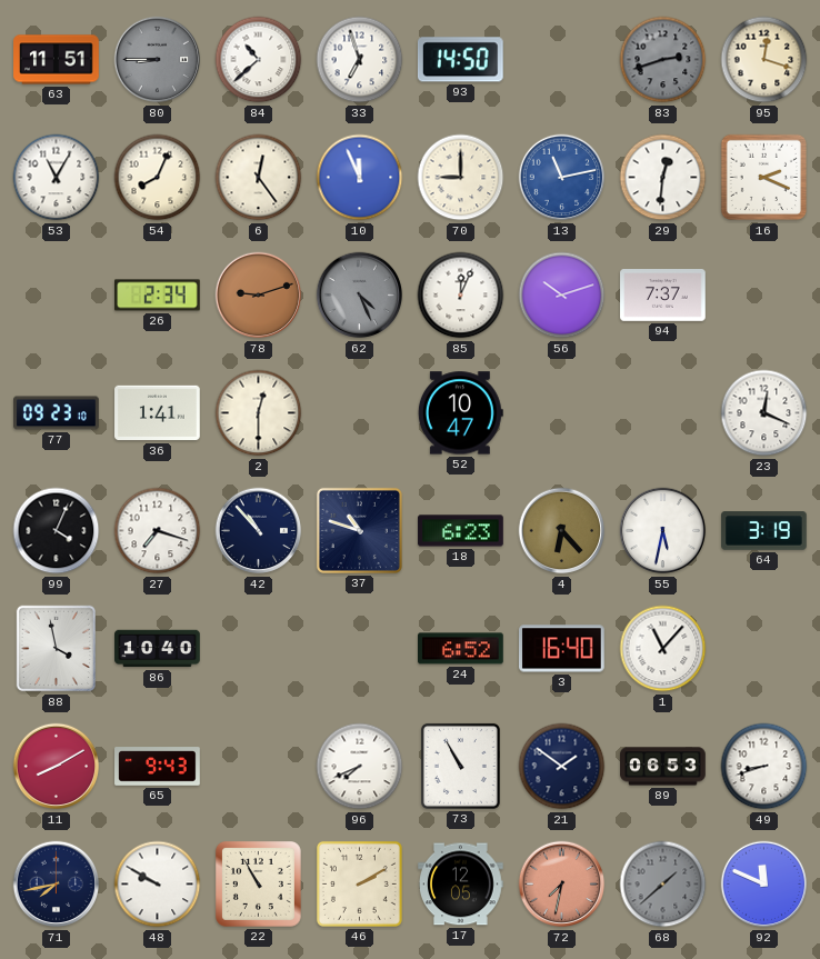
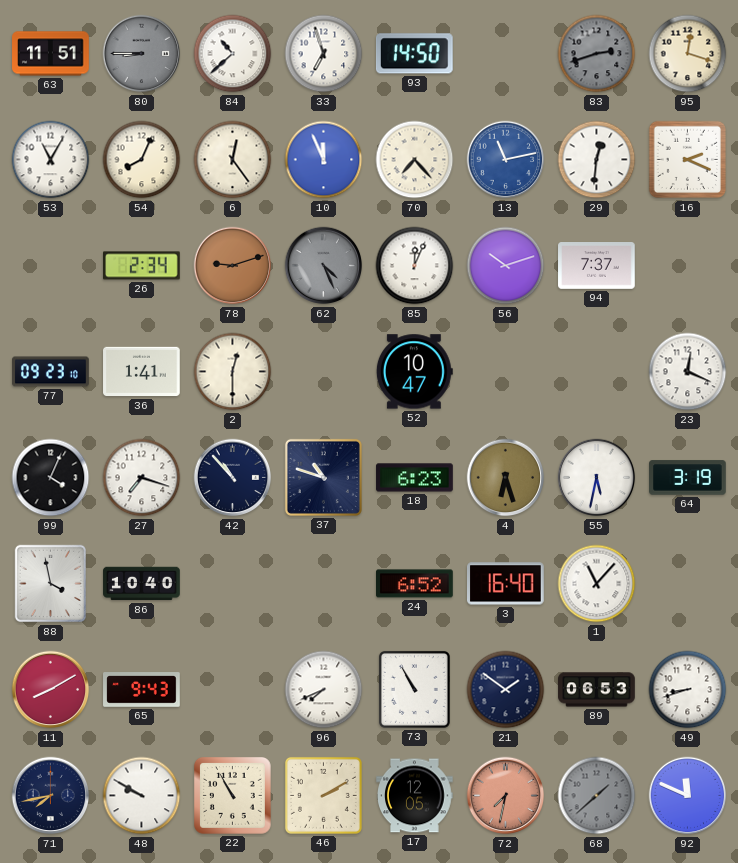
70: 9:00 -> 7:23 (415, 160)
4: 6:23 -> 6:27 (506, 478)
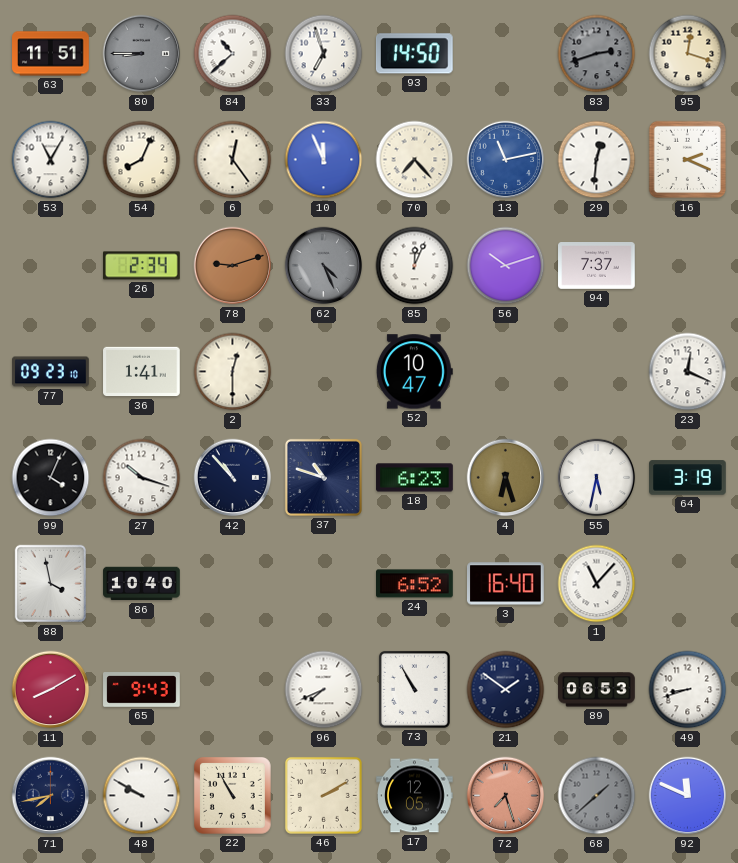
27: 7:18 -> 10:18 (142, 478)
72: 7:32 -> 7:27 (506, 796)
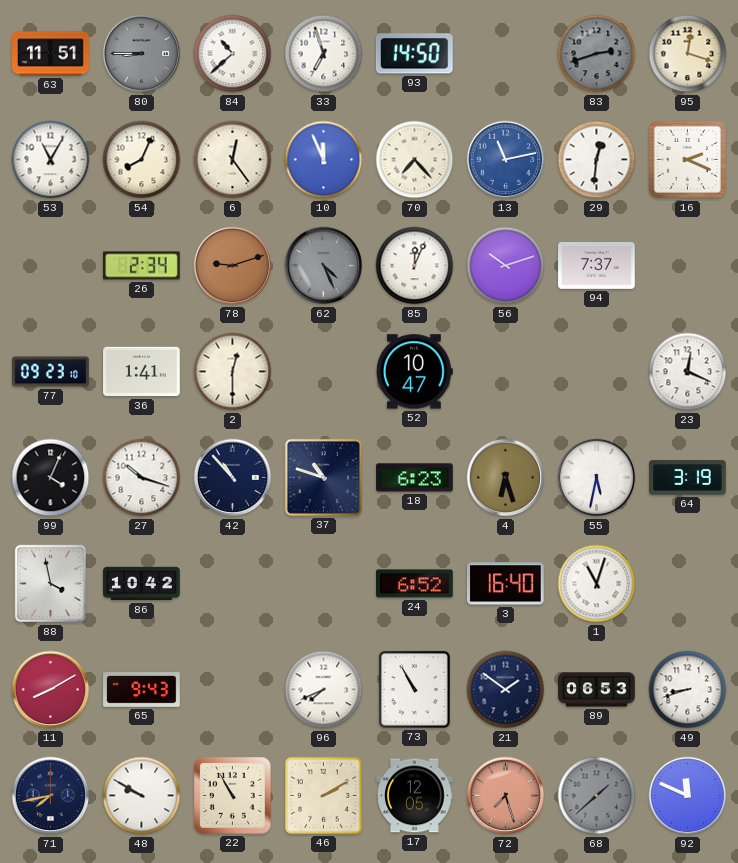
86: 10:40 -> 10:42 (142, 584)
1: 11:07 -> 11:03 (597, 584)
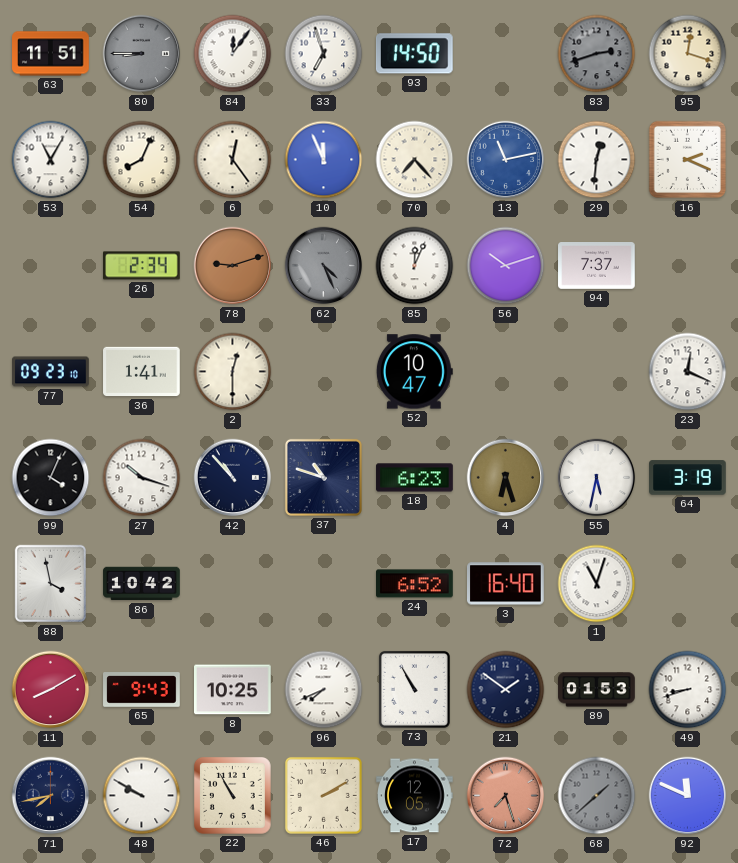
84: 10:38 -> 12:06 (233, 54)
8: none -> 10:25 (233, 690)
89: 06:53 -> 01:53 (597, 690)
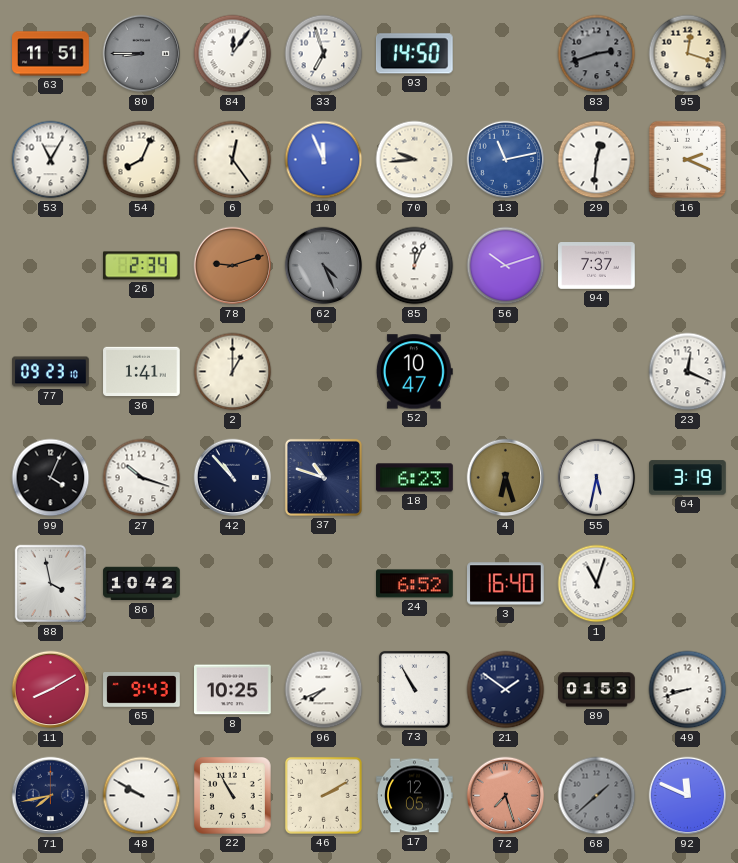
70: 7:23 -> 9:44 (415, 160)
2: 12:30 -> 1:00 (233, 372)
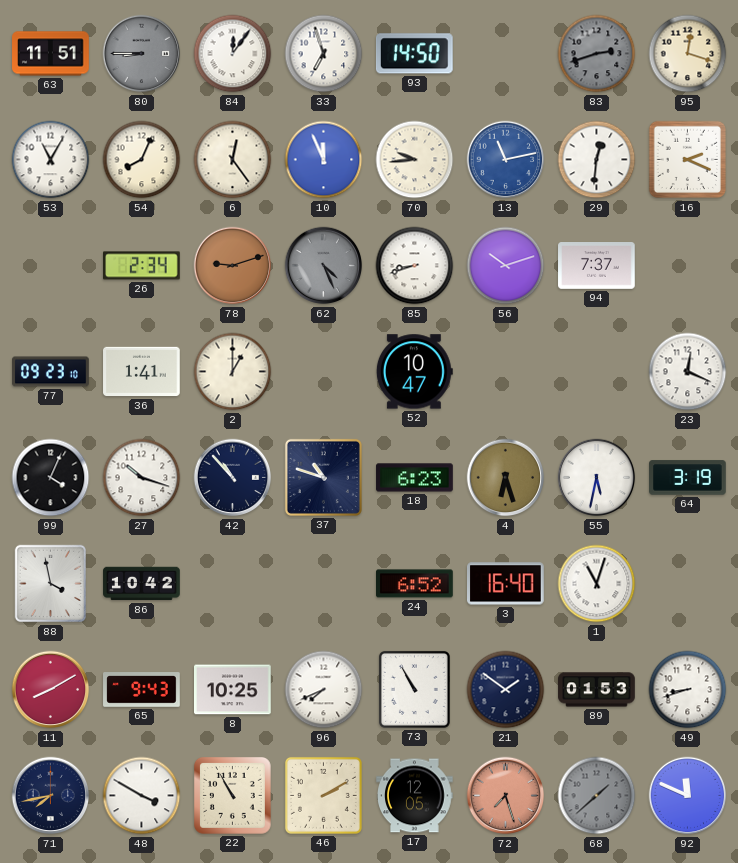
85: 12:04 -> 8:42 (415, 266)
48: 9:50 -> 3:50 (142, 796)
